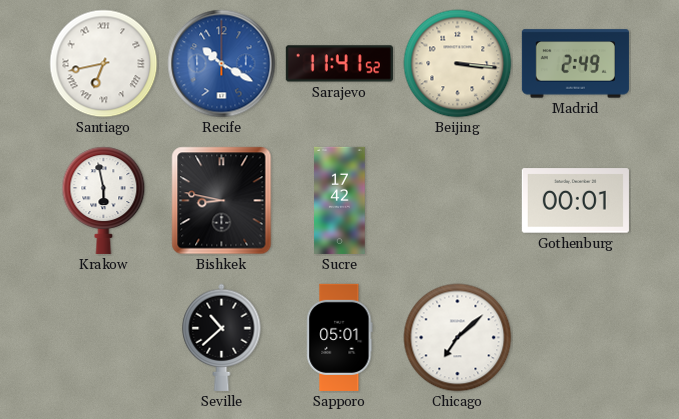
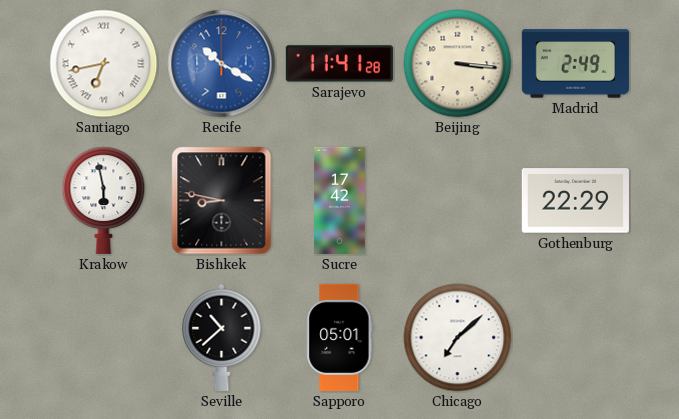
Sarajevo: 11:41:52 -> 11:41:28 (339, 64)
Gothenburg: 00:01 -> 22:29 (575, 201)
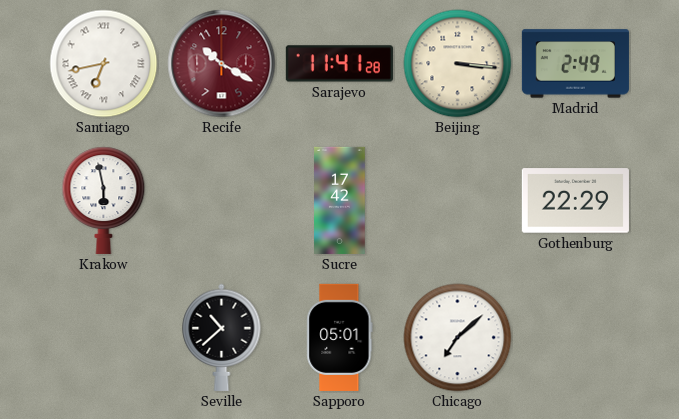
Recife dial: blue -> burgundy (222, 64)
Bishkek: 8:47 -> none (222, 201)
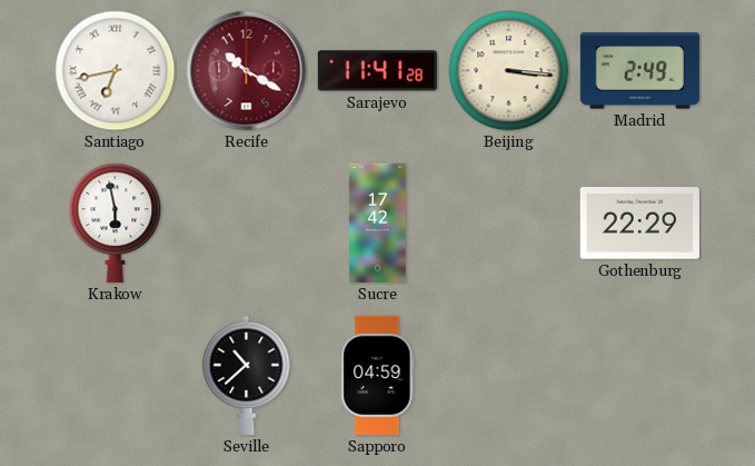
Sapporo: 05:01 -> 04:59 (378, 375)
Chicago: 7:08 -> none (458, 338)
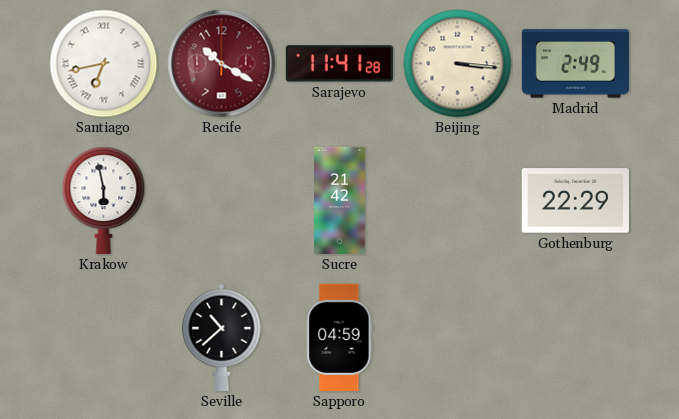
Sucre: 17:42 -> 21:42 (340, 200)
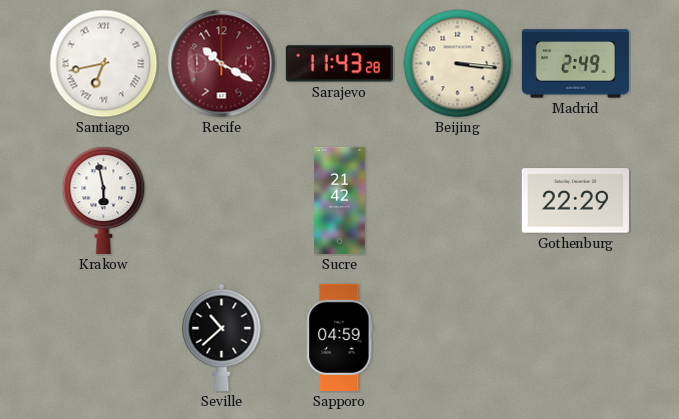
Sarajevo: 11:41 -> 11:43 (339, 64)
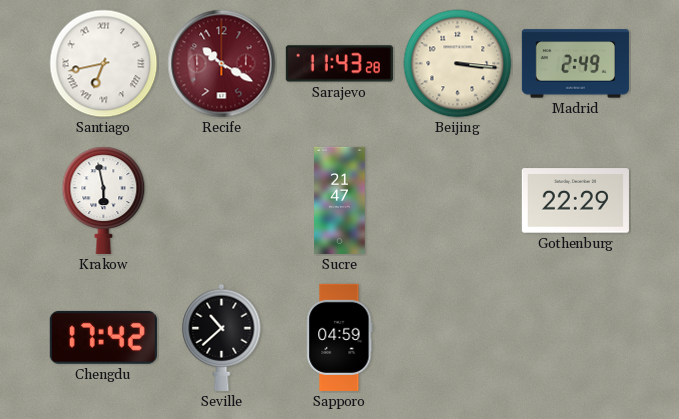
Sucre: 21:42 -> 21:47 (340, 200)
Chengdu: none -> 17:42 (103, 337)
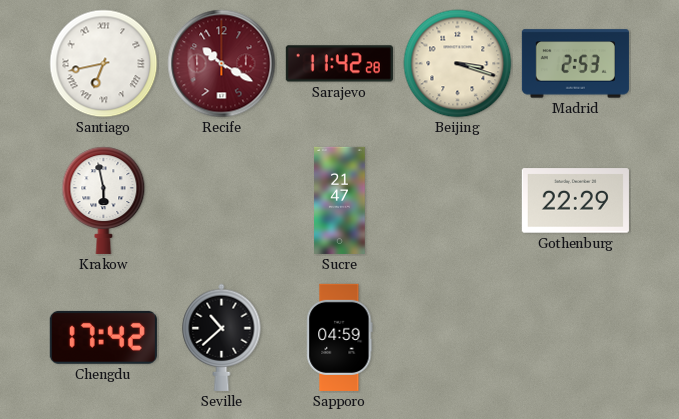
Sarajevo: 11:43 -> 11:42 (339, 64)
Beijing: 3:16 -> 3:18 (458, 64)
Madrid: 2:49 -> 2:53 (575, 64)
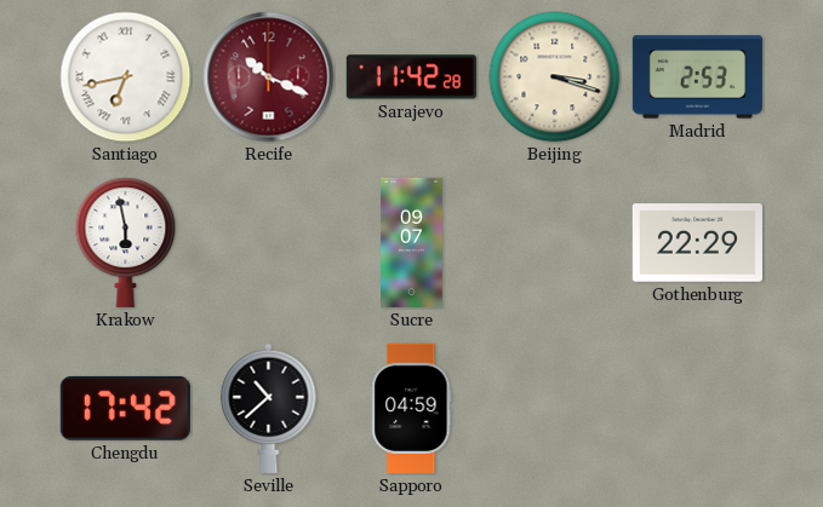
Recife: 10:20 -> 10:19 (269, 77)
Sucre: 21:47 -> 09:07 (412, 242)
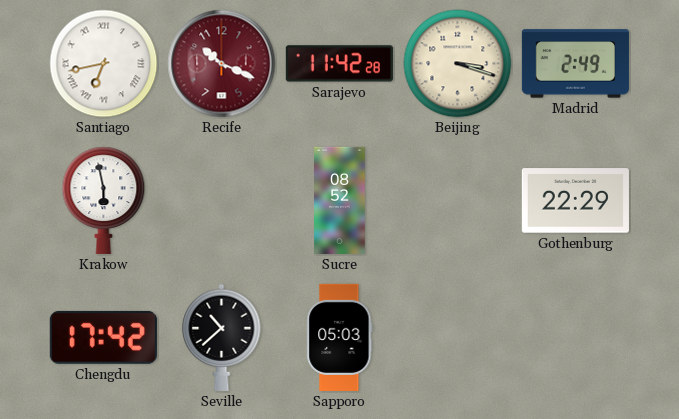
Madrid: 2:53 -> 2:49 (575, 64)
Sucre: 09:07 -> 08:52 (340, 200)
Sapporo: 04:59 -> 05:03 (340, 337)
